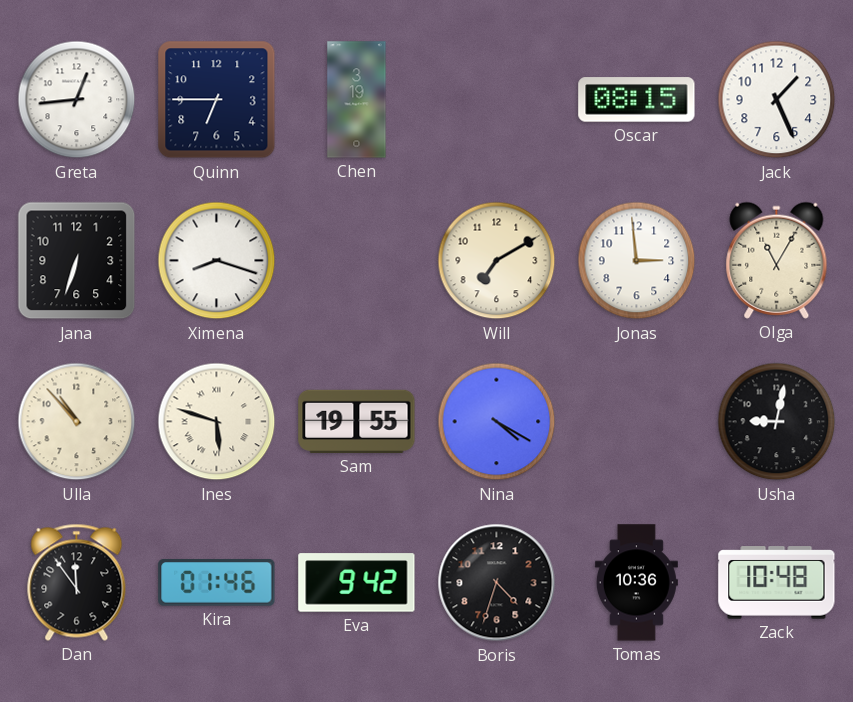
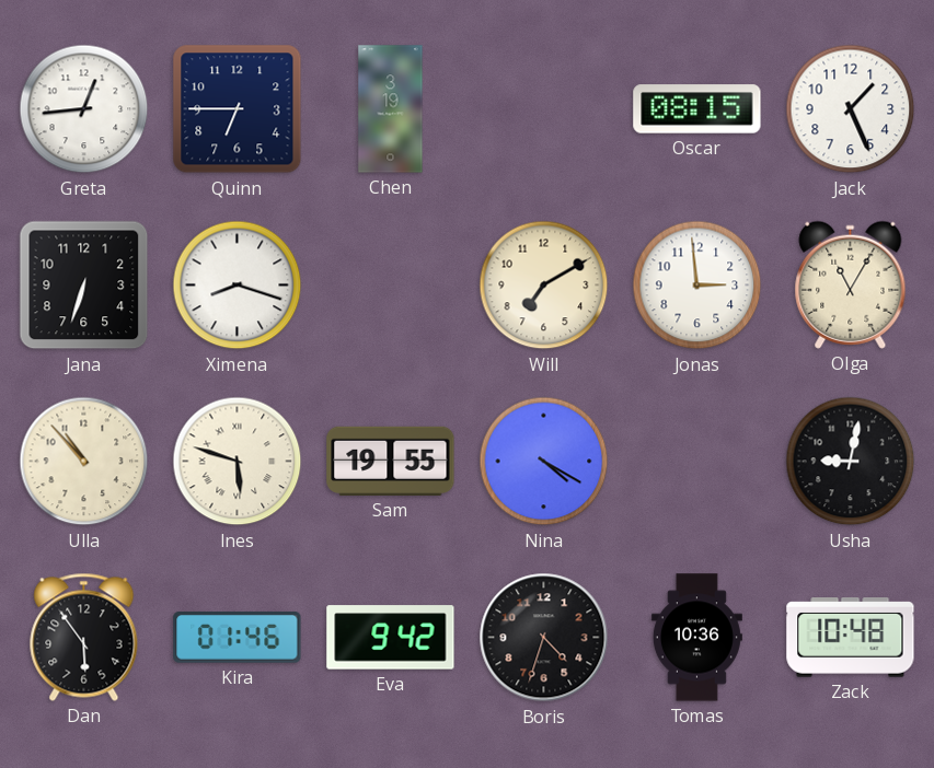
Dan: 11:54 -> 5:54 (84, 637)
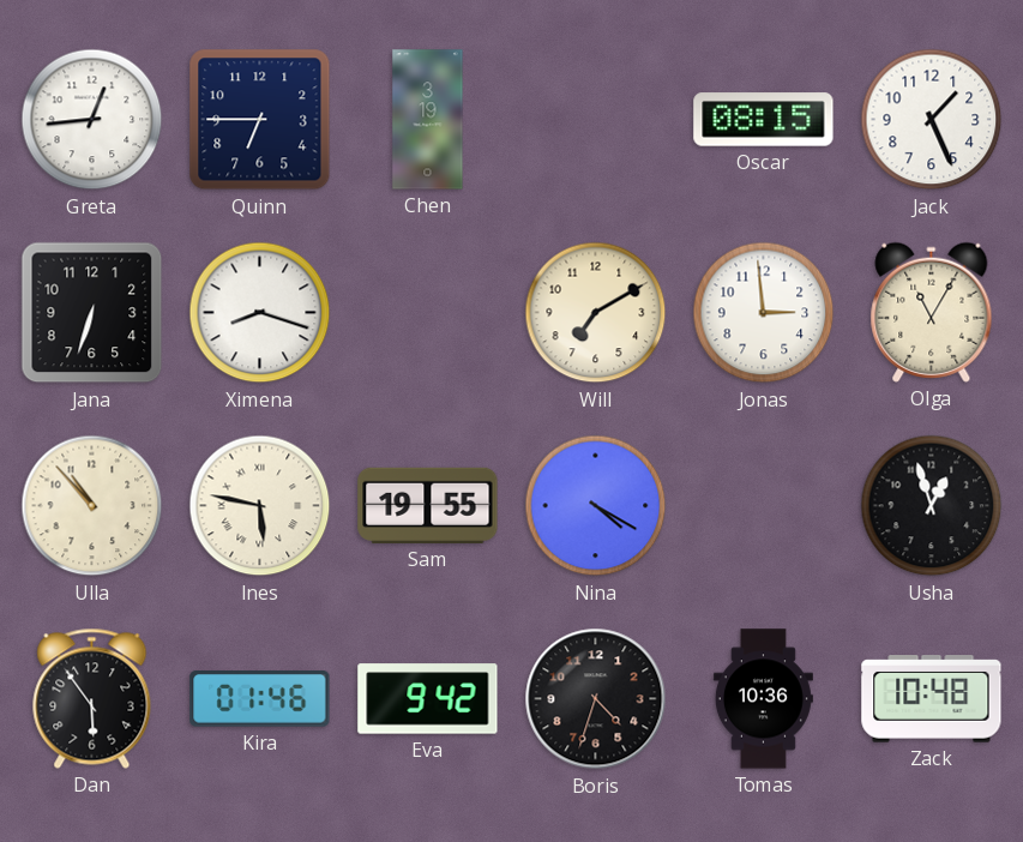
Ines: 5:48 -> 5:47 (260, 506)
Usha: 9:02 -> 12:57 (932, 506)
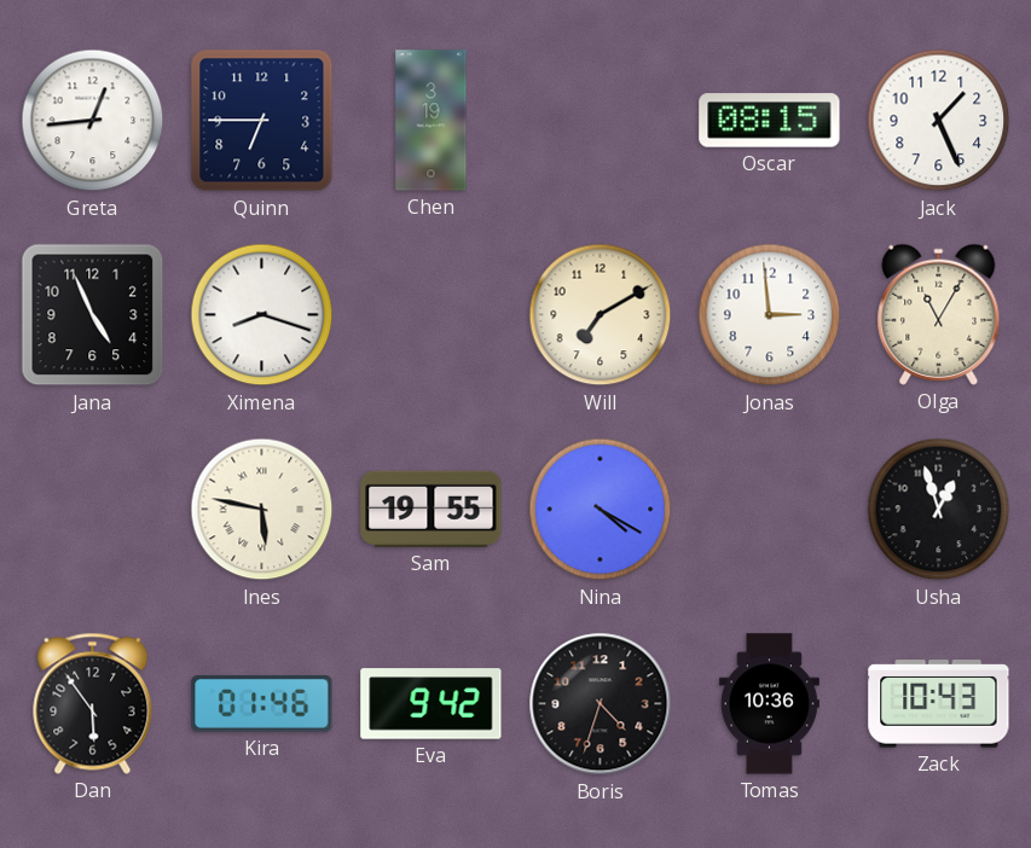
Jana: 6:33 -> 4:56 (93, 315)
Ulla: 10:53 -> none (92, 506)
Zack: 10:48 -> 10:43 (939, 704)
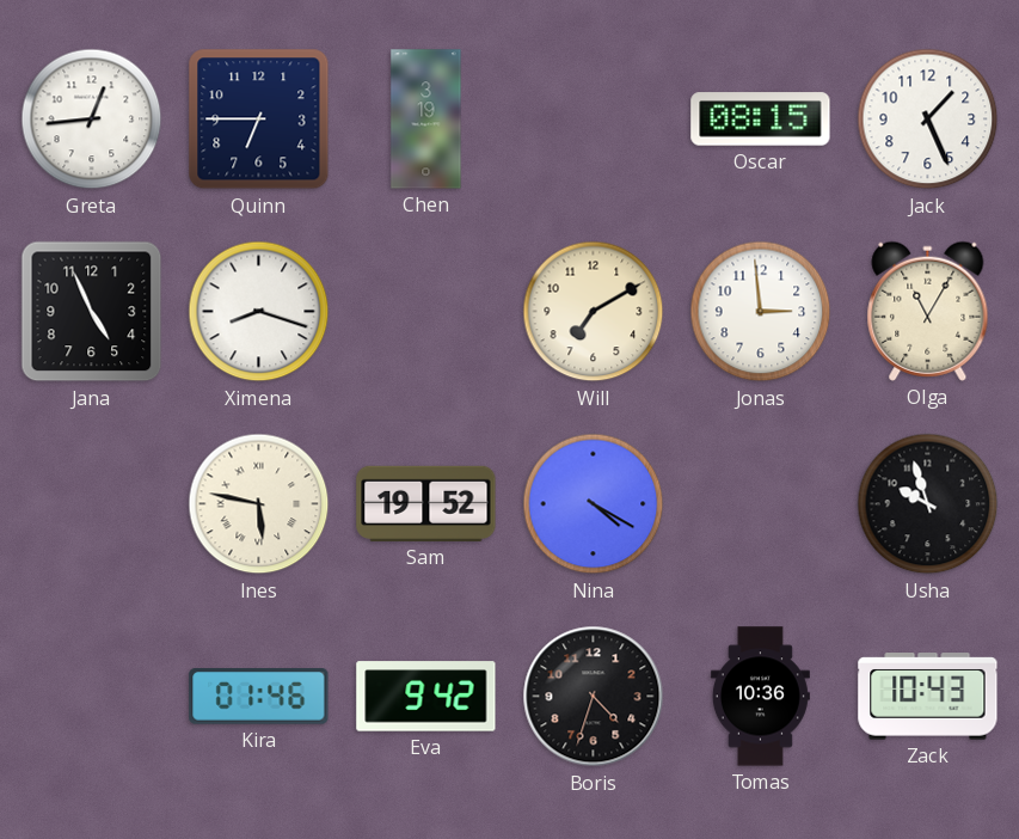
Sam: 19:55 -> 19:52 (426, 503)
Usha: 12:57 -> 9:57 (928, 504)
Dan: 5:54 -> none (93, 703)
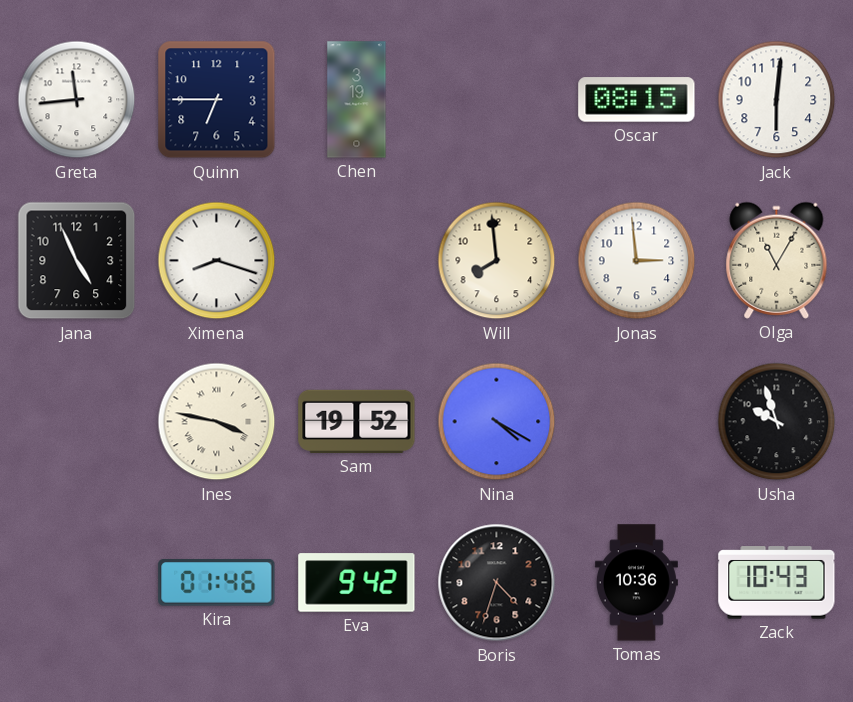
Greta: 12:44 -> 11:44 (77, 100)
Jack: 1:26 -> 6:01 (777, 100)
Will: 7:10 -> 7:59 (497, 261)
Ines: 5:47 -> 3:47 (217, 422)
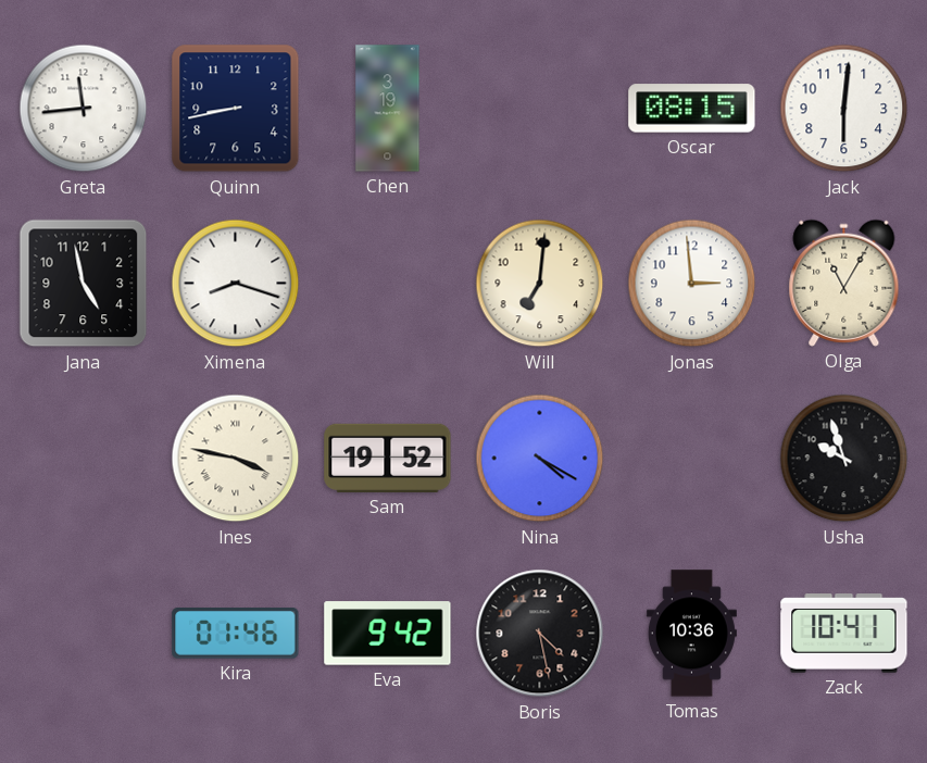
Quinn: 6:45 -> 8:43 (236, 109)
Jana: 4:56 -> 4:58 (84, 284)
Will: 7:59 -> 7:01 (540, 284)
Boris: 4:33 -> 4:28 (540, 634)
Zack: 10:43 -> 10:41 (844, 634)
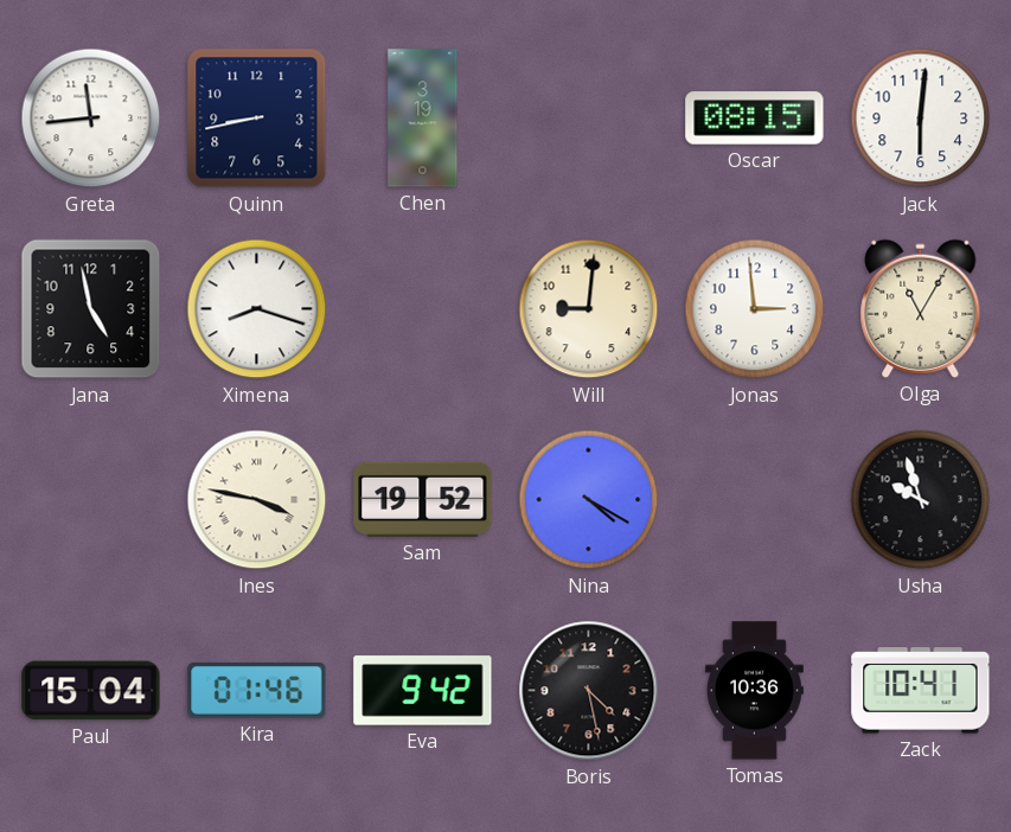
Will: 7:01 -> 9:01 (589, 309)
Paul: none -> 15:04 (91, 691)
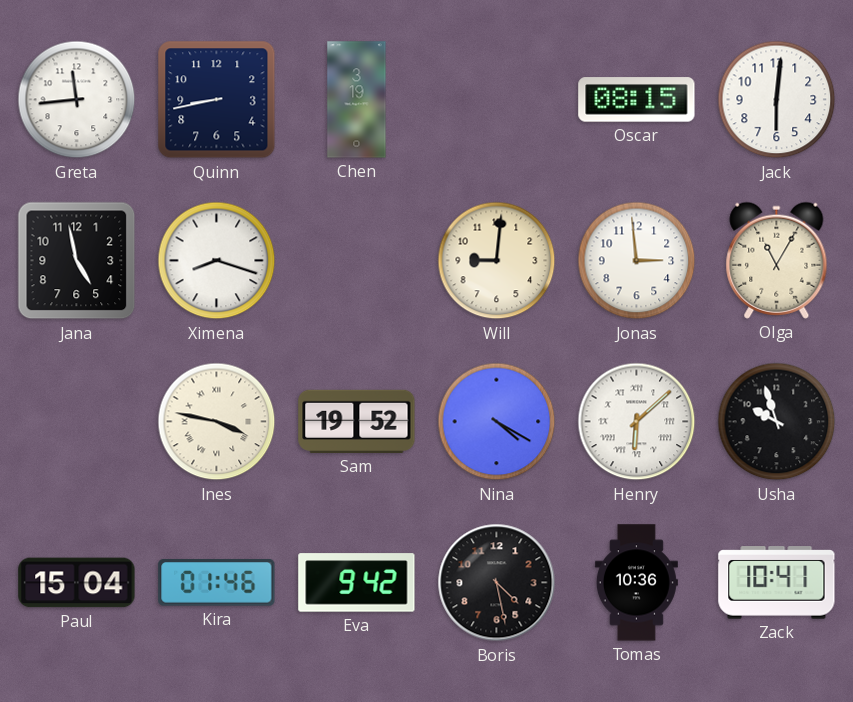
Henry: none -> 6:08 (637, 422)
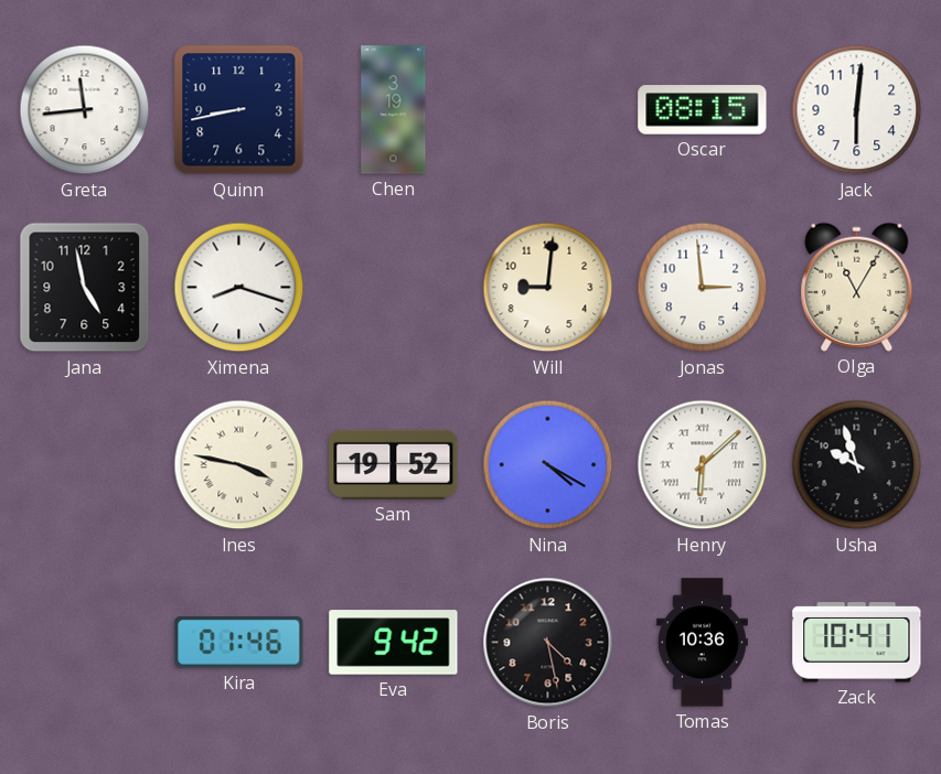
Paul: 15:04 -> none (77, 583)
